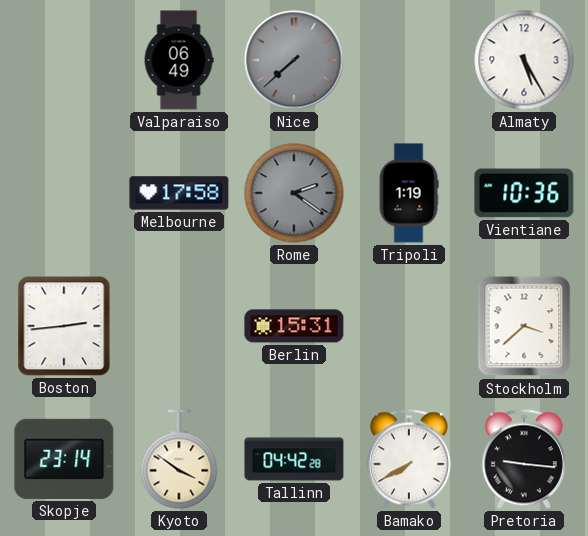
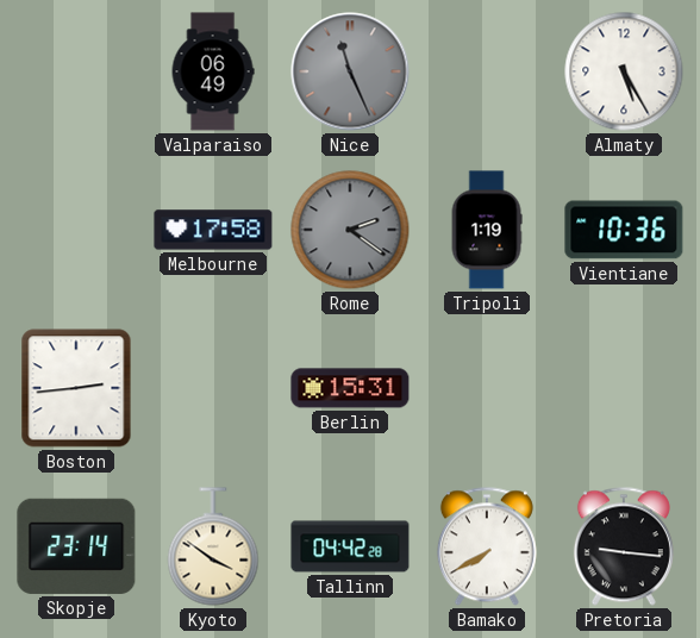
Nice: 7:38 -> 11:26 (350, 71)
Stockholm: 3:38 -> none (524, 326)
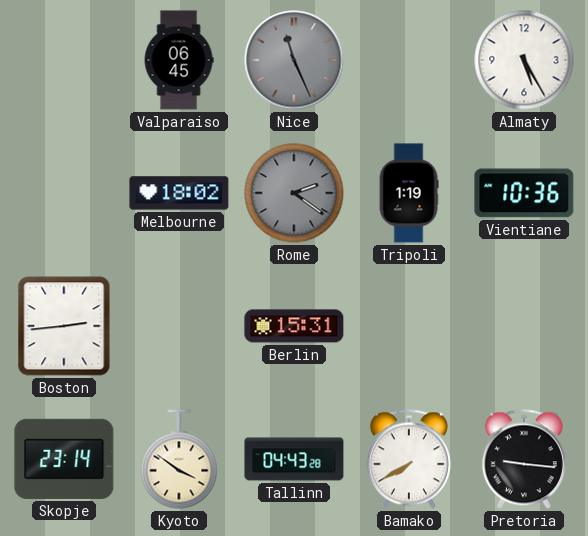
Valparaiso: 06:49 -> 06:45 (179, 60)
Melbourne: 17:58 -> 18:02 (179, 193)
Tallinn: 04:42 -> 04:43 (294, 459)
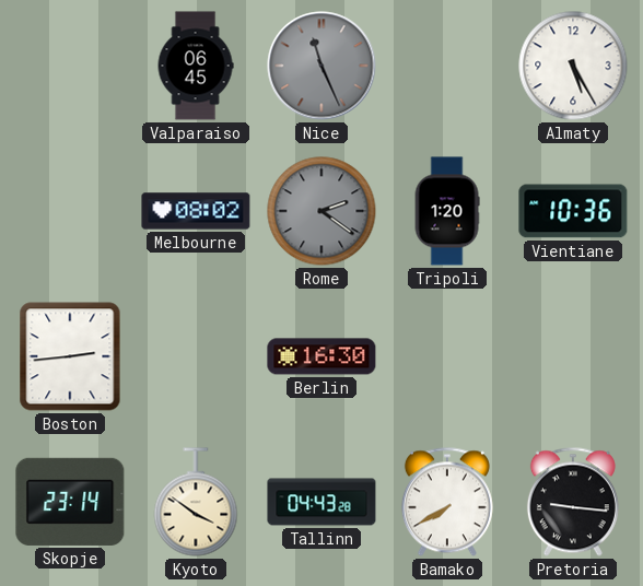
Melbourne: 18:02 -> 08:02 (196, 211)
Tripoli: 1:19 -> 1:20 (447, 211)
Berlin: 15:31 -> 16:30 (321, 356)
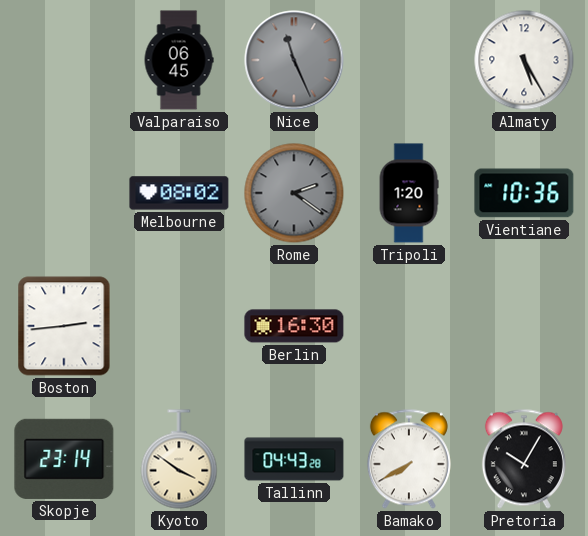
Pretoria: 9:16 -> 10:05 (524, 459)
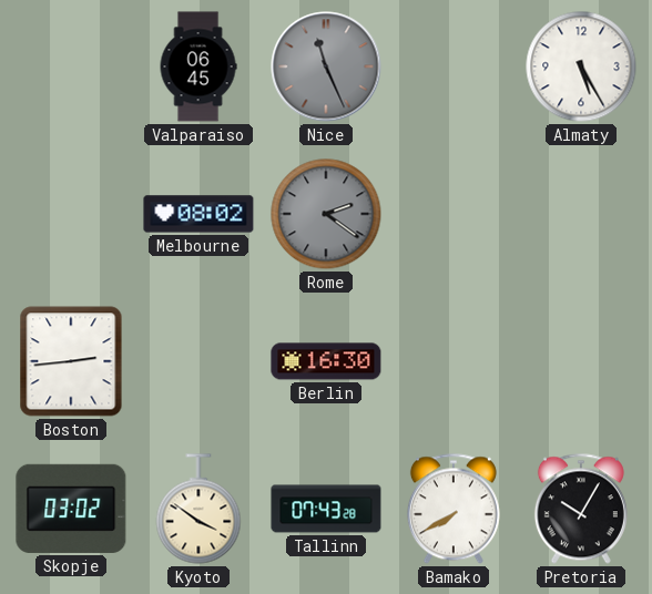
Tripoli: 1:20 -> none (409, 193)
Vientiane: 10:36 -> none (524, 193)
Skopje: 23:14 -> 03:02 (71, 509)
Tallinn: 04:43 -> 07:43 (326, 509)
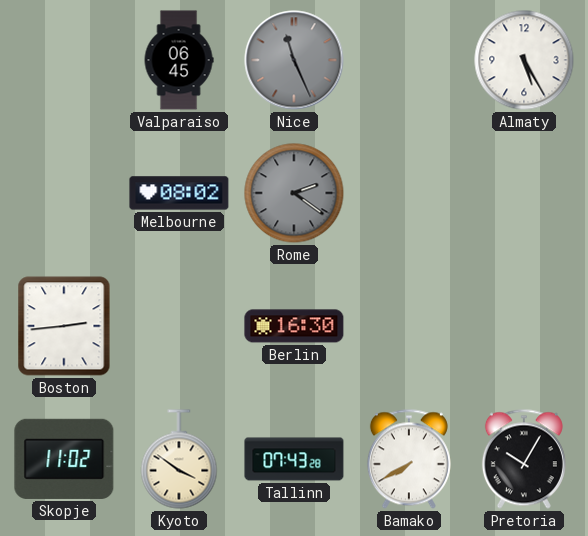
Skopje: 03:02 -> 11:02 (64, 459)
